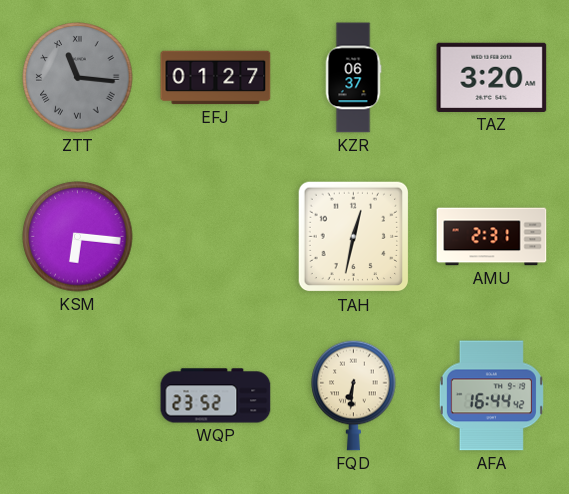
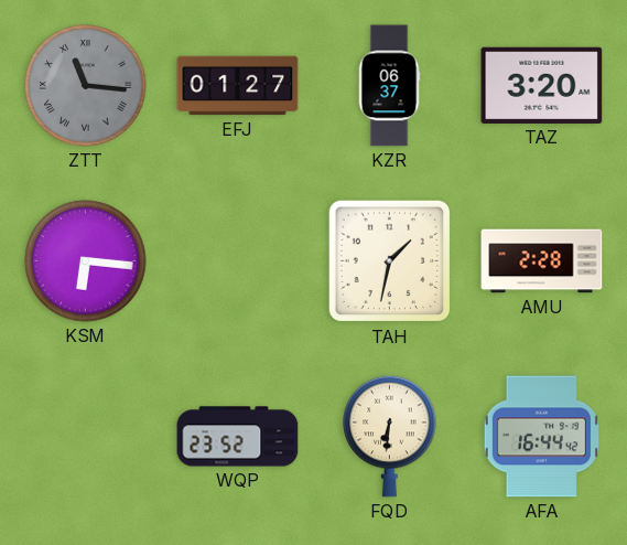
TAH: 12:32 -> 1:32 (390, 261)
AMU: 2:31 -> 2:28 (542, 261)
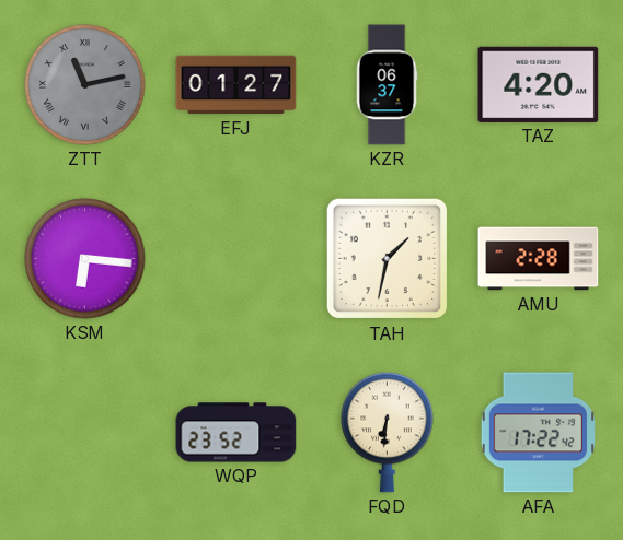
ZTT: 11:16 -> 11:13 (85, 85)
TAZ: 3:20 -> 4:20 (539, 84)
AFA: 16:44 -> 17:22 (538, 433)
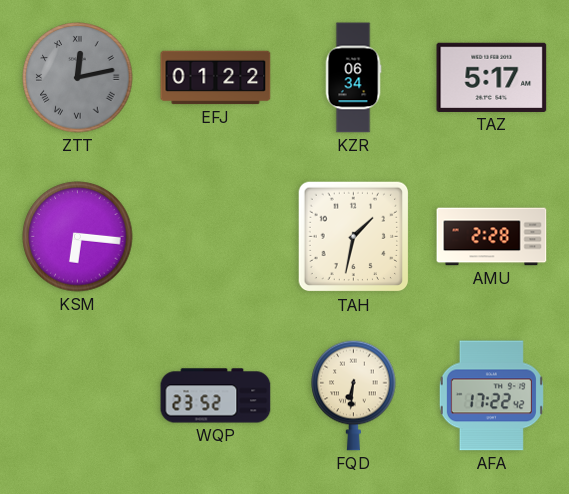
ZTT: 11:13 -> 12:13 (78, 78)
EFJ: 01:27 -> 01:22 (216, 78)
KZR: 06:37 -> 06:34 (353, 78)
TAZ: 4:20 -> 5:17 (492, 77)
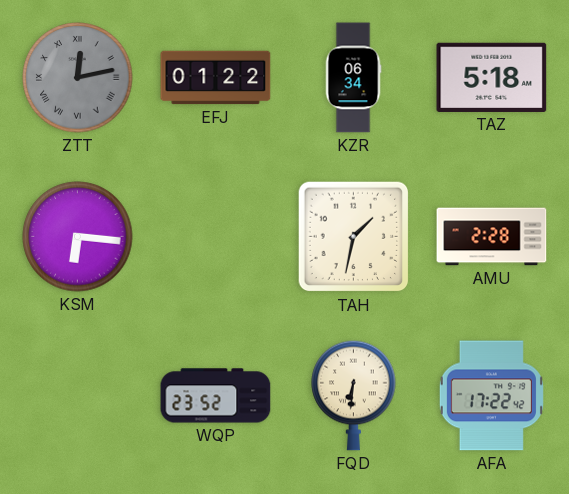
TAZ: 5:17 -> 5:18 (492, 77)
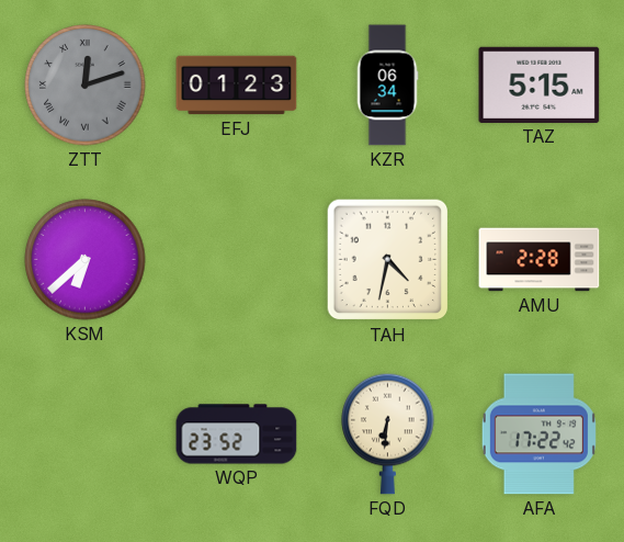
ZTT: 12:13 -> 12:12 (86, 86)
EFJ: 01:22 -> 01:23 (237, 86)
TAZ: 5:18 -> 5:15 (540, 84)
KSM: 6:16 -> 6:38 (86, 260)
TAH: 1:32 -> 4:32 (388, 260)
